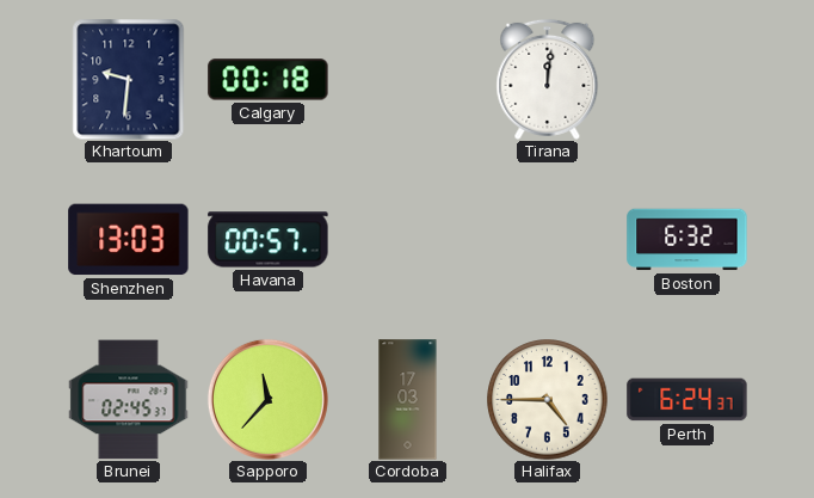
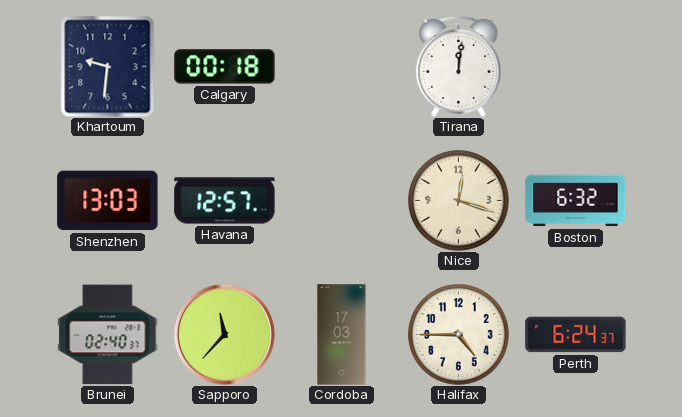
Havana: 00:57 -> 12:57 (225, 201)
Nice: none -> 12:18 (459, 201)
Brunei: 02:45 -> 02:40 (108, 335)
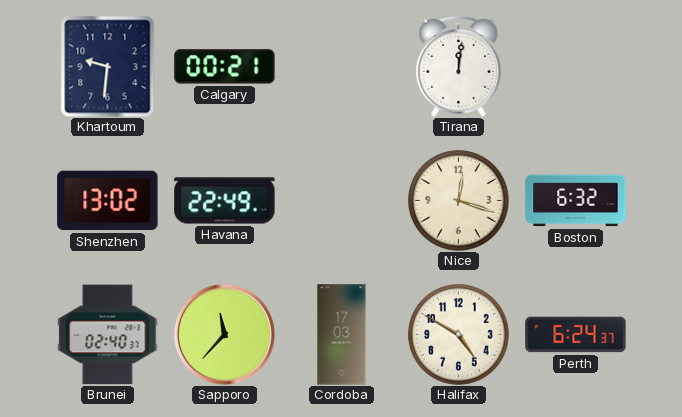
Calgary: 00:18 -> 00:21 (225, 67)
Shenzhen: 13:03 -> 13:02 (108, 201)
Havana: 12:57 -> 22:49 (225, 201)
Halifax: 4:45 -> 4:50 (459, 335)
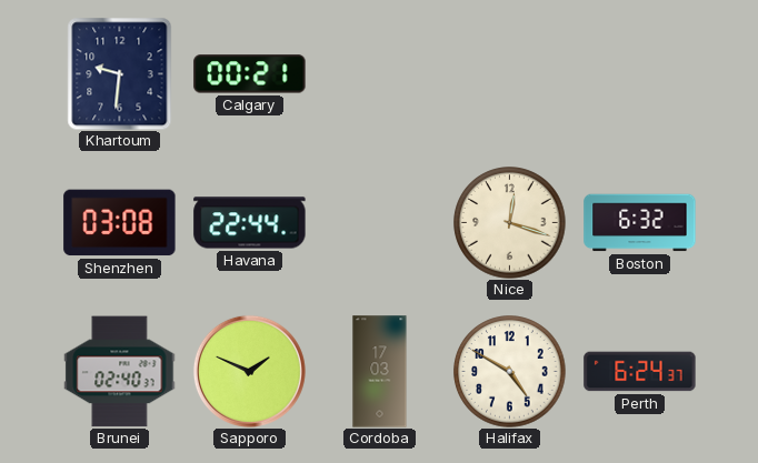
Tirana: 12:01 -> none (459, 66)
Shenzhen: 13:02 -> 03:08 (120, 223)
Havana: 22:49 -> 22:44 (250, 223)
Sapporo: 11:37 -> 1:49 (249, 371)
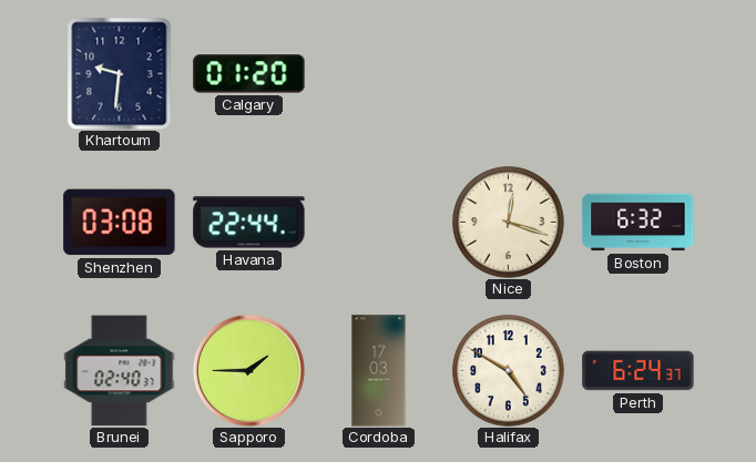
Calgary: 00:21 -> 01:20 (249, 74)
Sapporo: 1:49 -> 1:45 (248, 370)
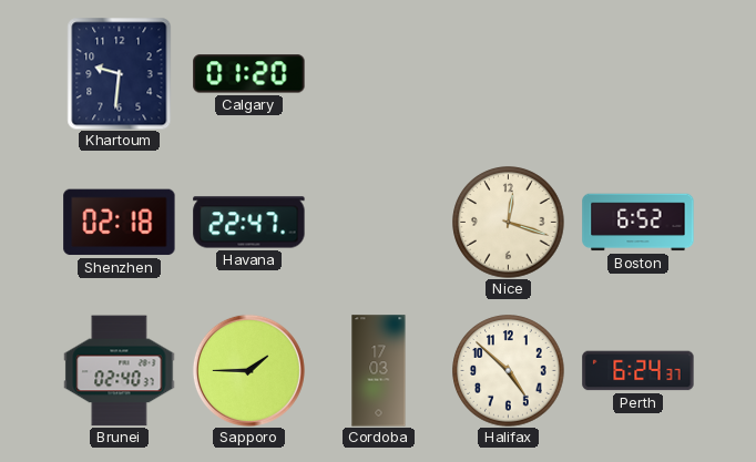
Shenzhen: 03:08 -> 02:18 (120, 223)
Havana: 22:44 -> 22:47 (249, 223)
Boston: 6:32 -> 6:52 (638, 223)
Halifax: 4:50 -> 4:52 (509, 371)
